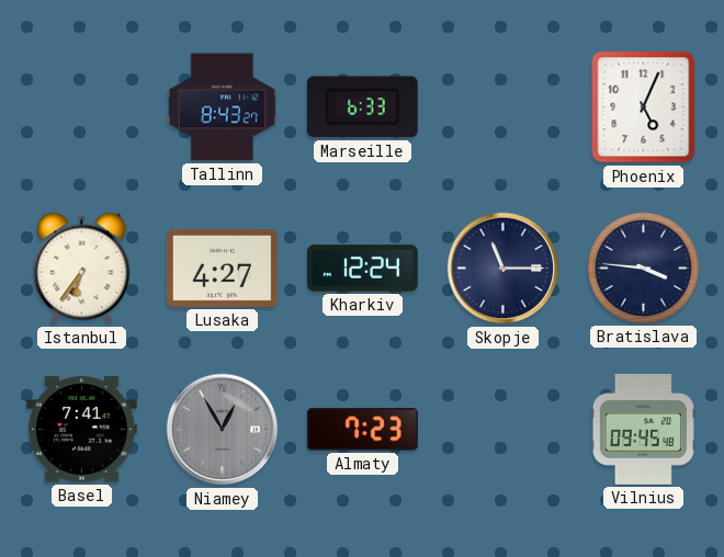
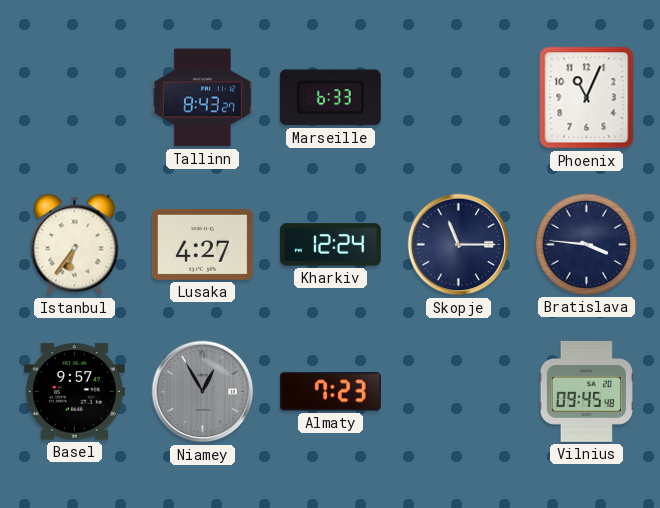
Phoenix: 5:04 -> 11:04 (587, 98)
Basel: 7:41 -> 9:57 (74, 392)
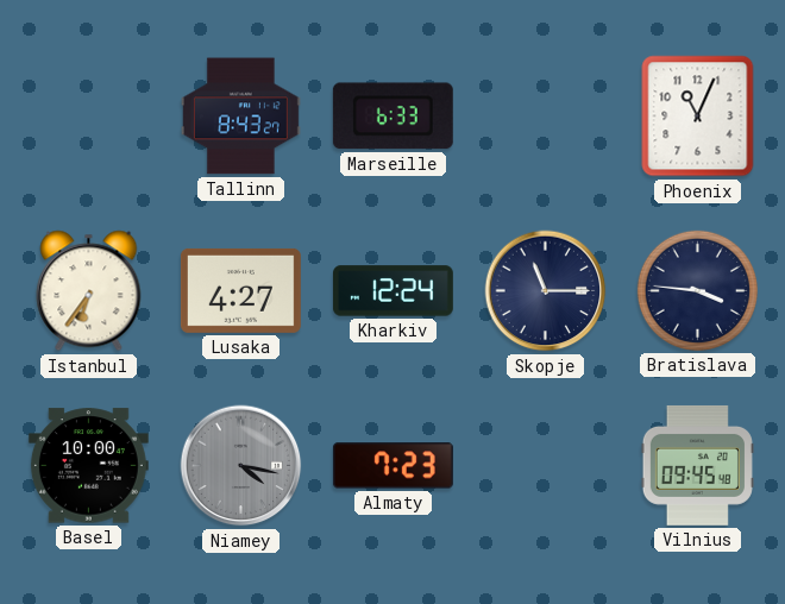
Basel: 9:57 -> 10:00 (88, 466)
Niamey: 12:55 -> 4:17 (241, 466)
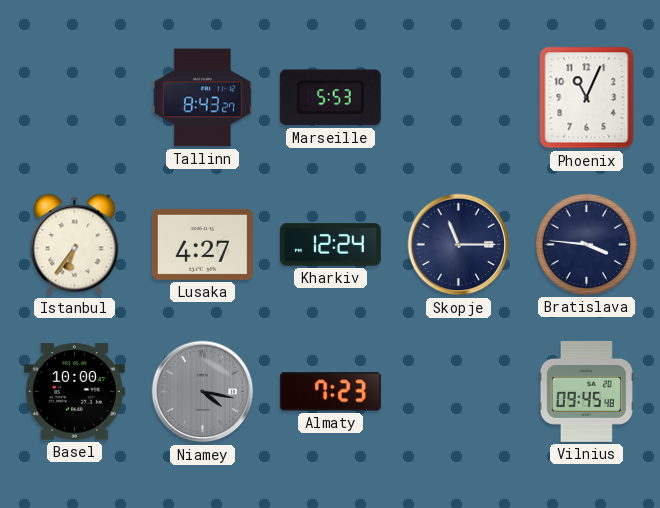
Marseille: 6:33 -> 5:53 (330, 98)
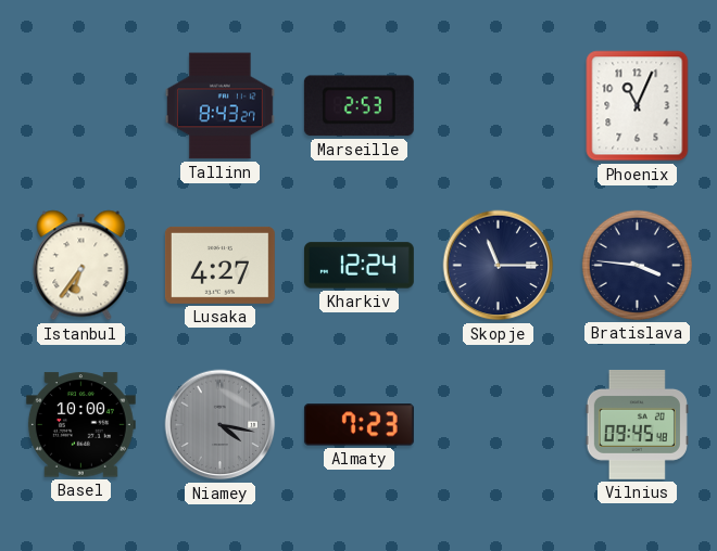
Marseille: 5:53 -> 2:53 (358, 106)
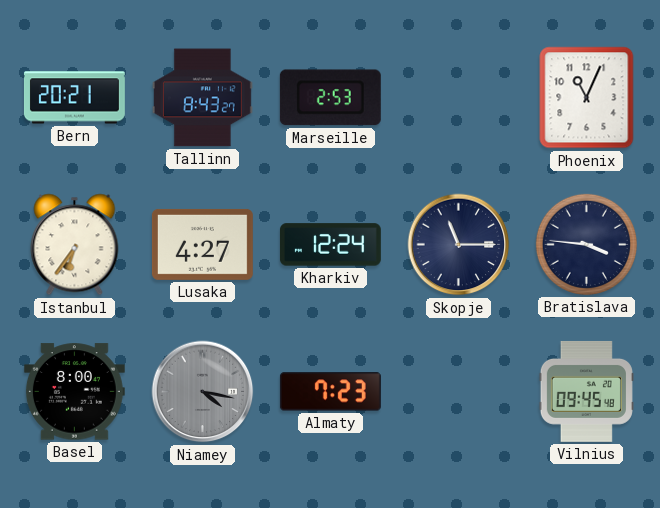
Bern: none -> 20:21 (74, 98)
Basel: 10:00 -> 8:00 (74, 392)
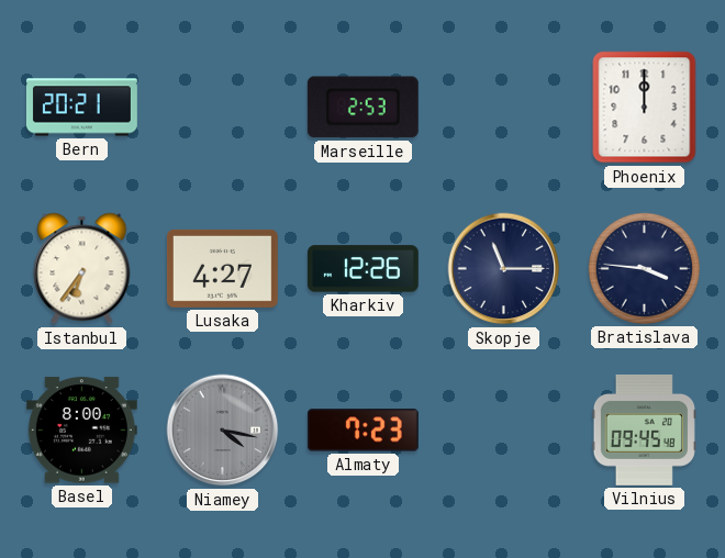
Tallinn: 8:43 -> none (202, 98)
Phoenix: 11:04 -> 12:00 (645, 108)
Kharkiv: 12:24 -> 12:26 (362, 269)
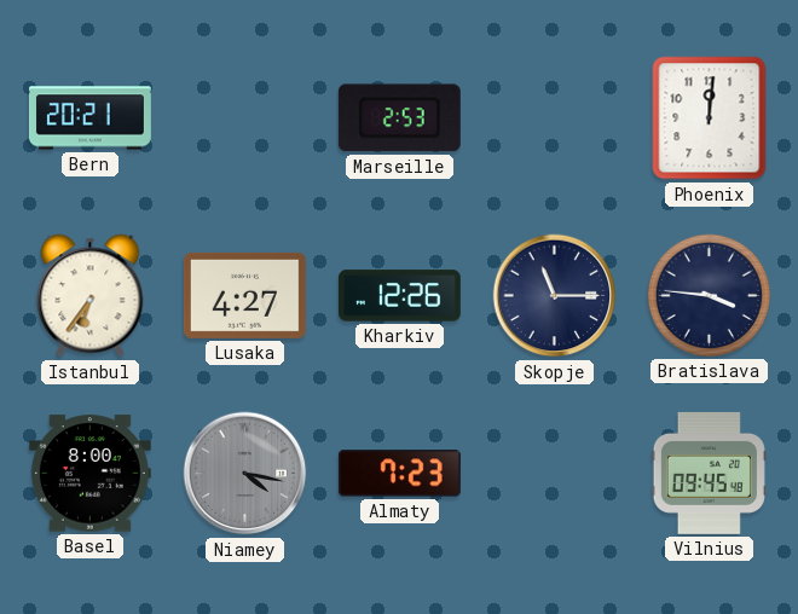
Phoenix: 12:00 -> 12:01 (710, 118)
